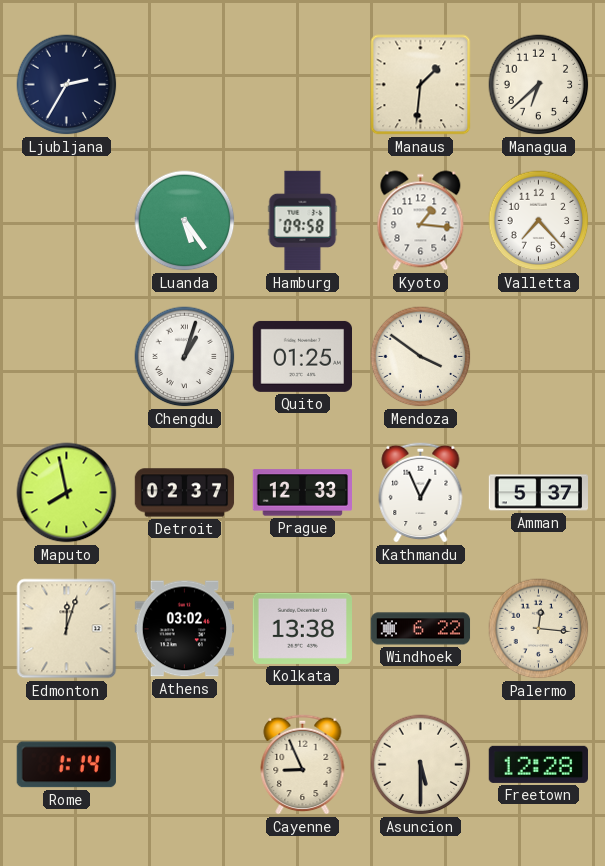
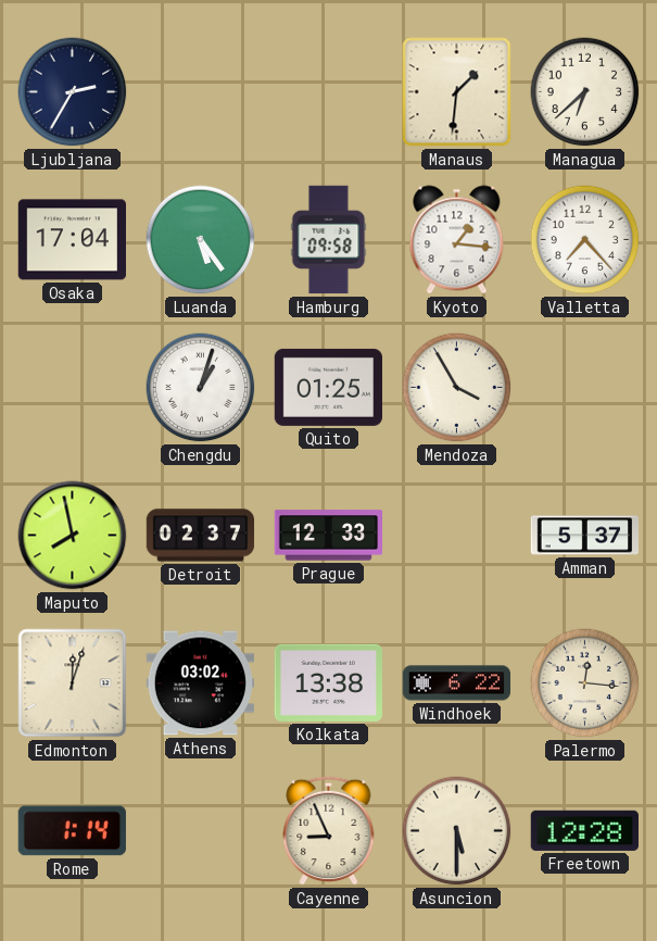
Osaka: none -> 17:04 (72, 240)
Mendoza: 3:51 -> 3:55 (457, 388)
Kathmandu: 12:56 -> none (421, 492)
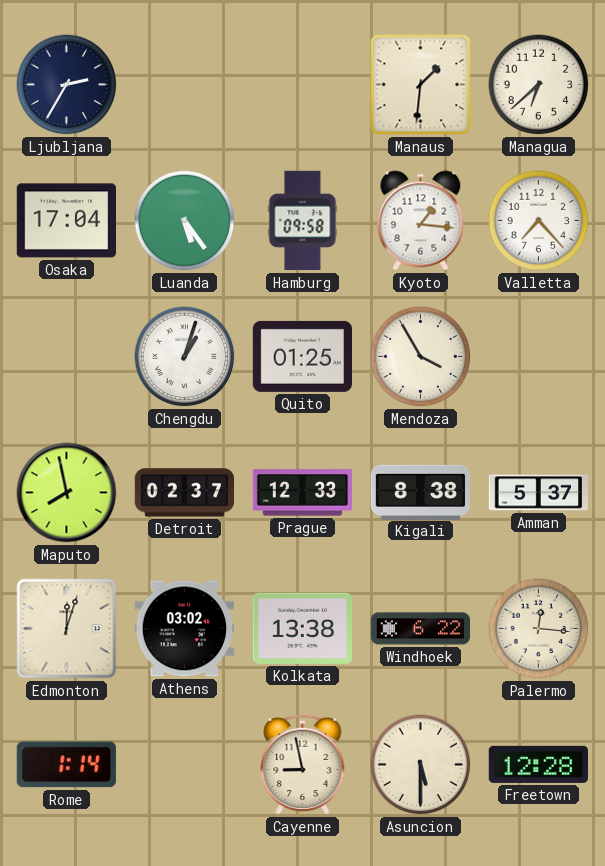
Kigali: none -> 8:38 (421, 492)
Cayenne: 8:56 -> 8:58 (303, 764)
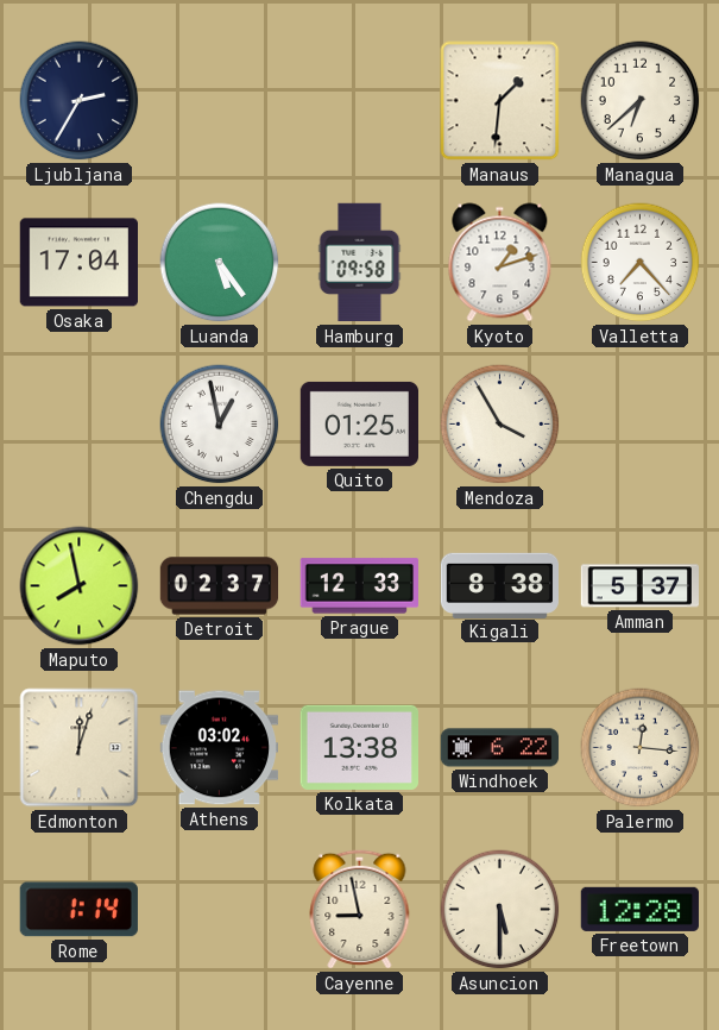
Kyoto: 1:16 -> 1:12 (500, 263)
Chengdu: 1:03 -> 12:58 (220, 425)
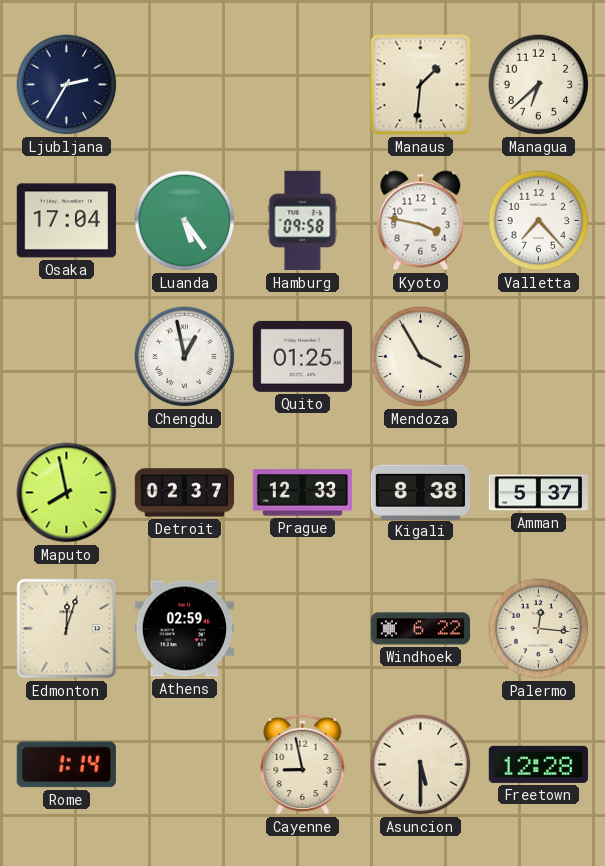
Kyoto: 1:12 -> 3:47 (421, 221)
Athens: 03:02 -> 02:59 (184, 629)
Kolkata: 13:38 -> none (359, 747)
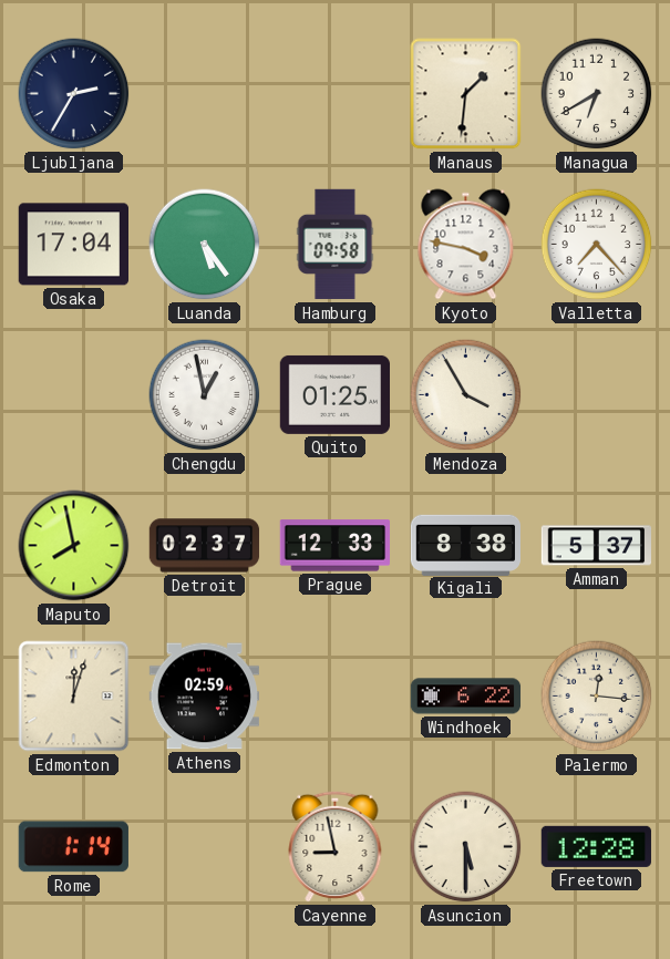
Managua: 6:38 -> 6:40 (597, 94)
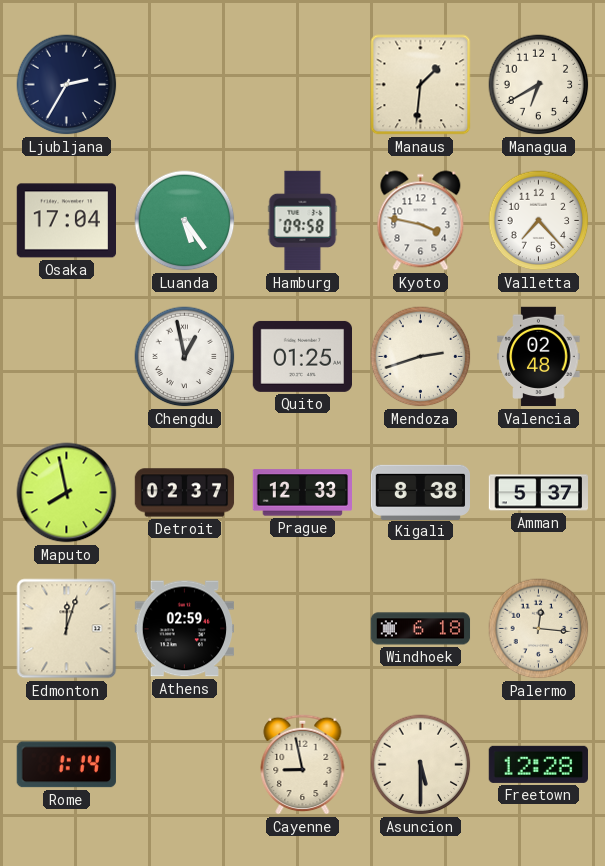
Mendoza: 3:55 -> 2:42 (421, 357)
Valencia: none -> 02:48 (539, 357)
Windhoek: 6:22 -> 6:18 (421, 629)
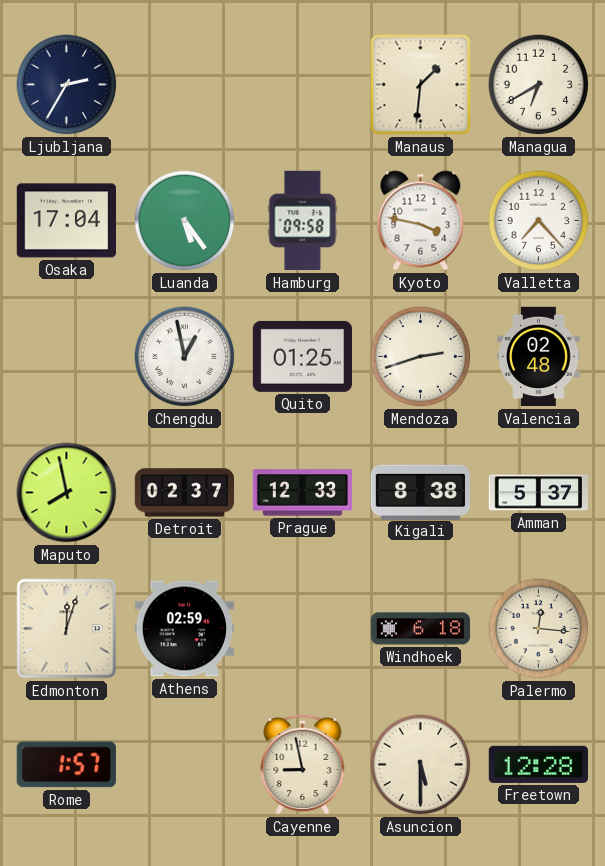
Rome: 1:14 -> 1:57 (66, 765)
